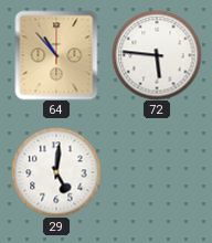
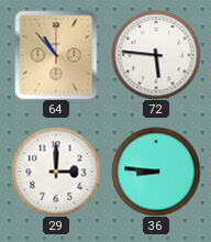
29: 5:01 -> 3:00 (56, 172)
36: none -> 8:46 (156, 172)
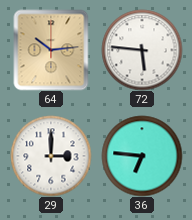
64: 10:53 -> 10:14 (51, 50)
36: 8:46 -> 6:46 (142, 156)
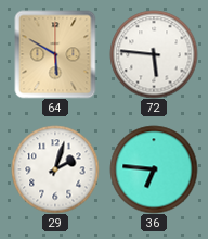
64: 10:14 -> 5:50 (55, 54)
29: 3:00 -> 2:03 (55, 169)
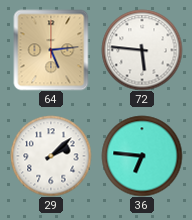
64: 5:50 -> 5:14 (51, 50)
29: 2:03 -> 2:08 (51, 156)
